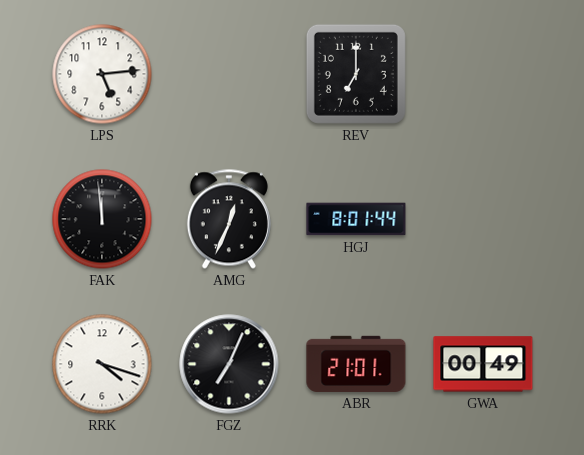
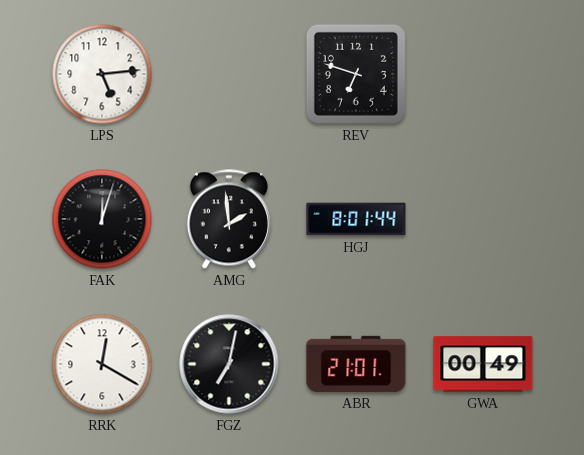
REV: 7:00 -> 6:48 (356, 74)
FAK: 11:59 -> 12:03 (102, 219)
AMG: 12:34 -> 1:59 (229, 219)
RRK: 4:18 -> 12:20 (102, 364)
FGZ: 7:04 -> 7:02 (229, 364)
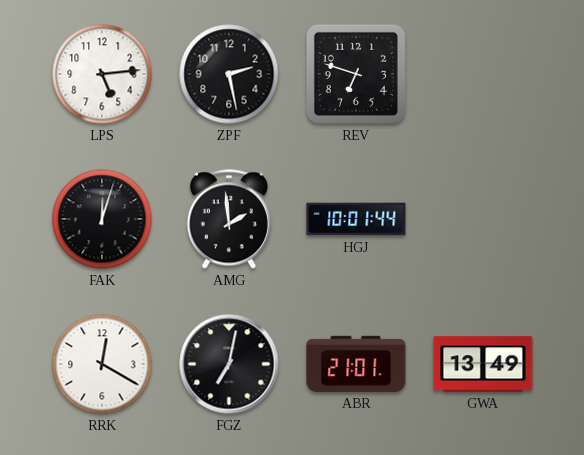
ZPF: none -> 2:28 (229, 74)
HGJ: 8:01 -> 10:01 (356, 219)
GWA: 00:49 -> 13:49 (483, 364)
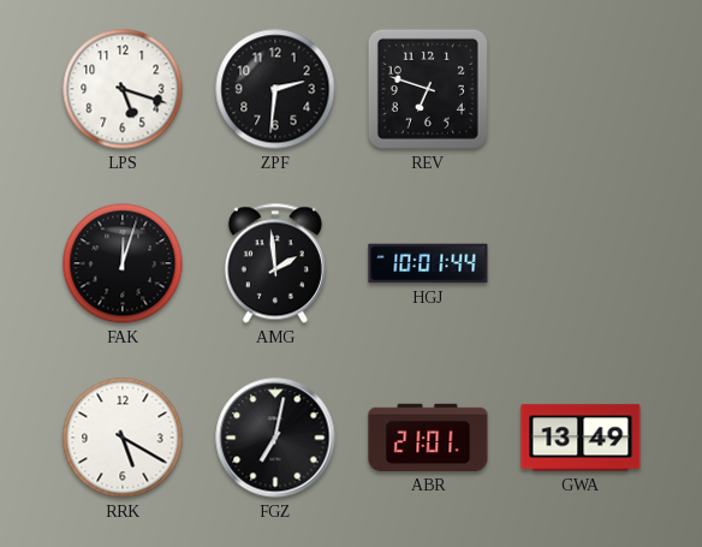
LPS: 5:14 -> 5:18 (123, 89)
ZPF: 2:28 -> 2:31 (275, 89)
RRK: 12:20 -> 5:20 (123, 438)
